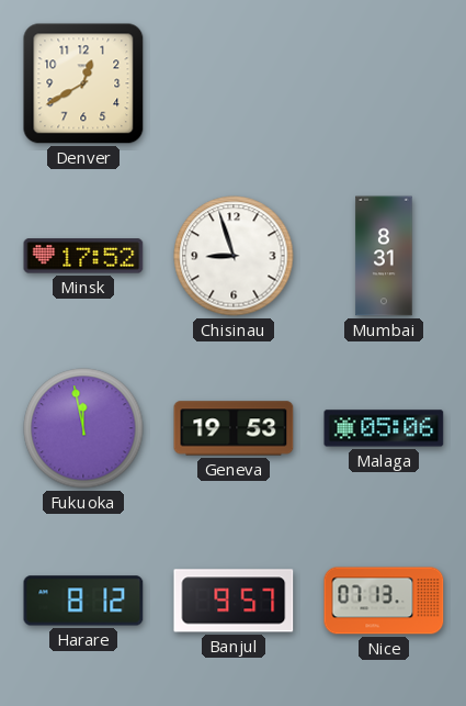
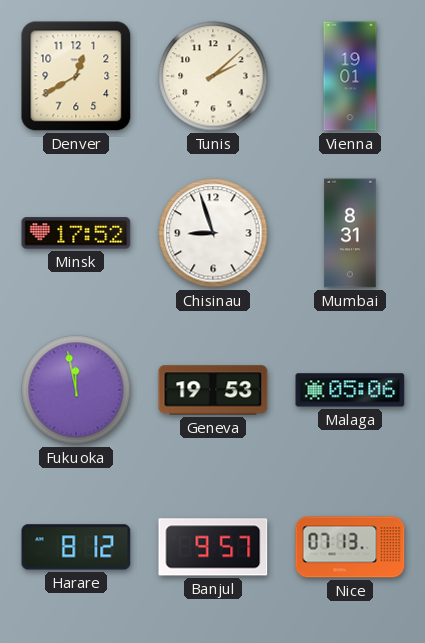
Tunis: none -> 2:08 (213, 76)
Vienna: none -> 19:01 (350, 76)
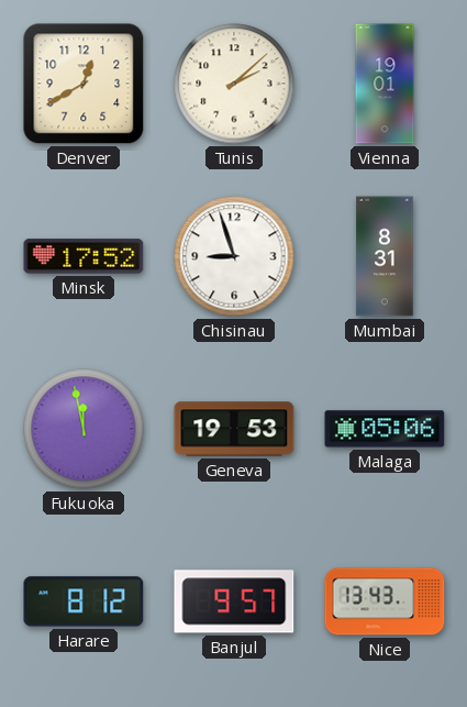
Nice: 07:13 -> 13:43 (385, 601)
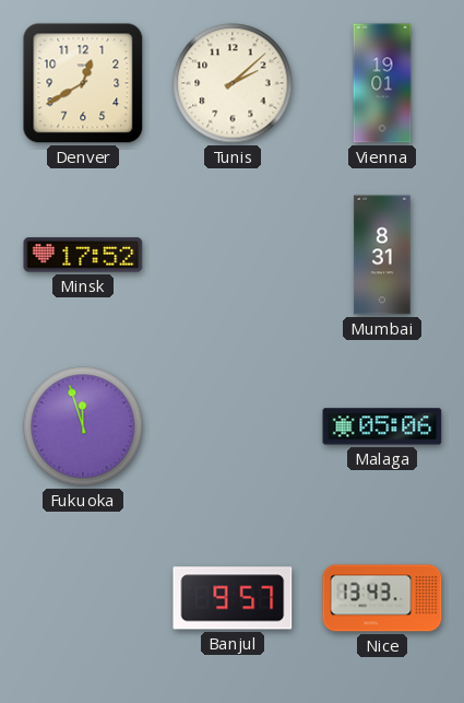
Chisinau: 8:57 -> none (234, 256)
Fukuoka: 11:58 -> 11:57 (83, 426)
Geneva: 19:53 -> none (234, 429)
Harare: 8:12 -> none (84, 601)
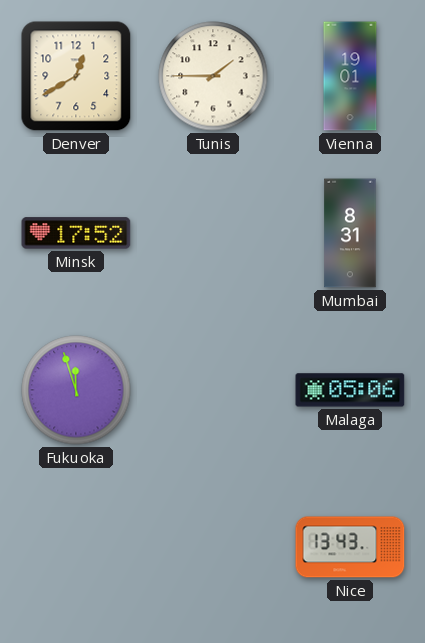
Tunis: 2:08 -> 1:45 (213, 76)
Banjul: 9:57 -> none (233, 598)
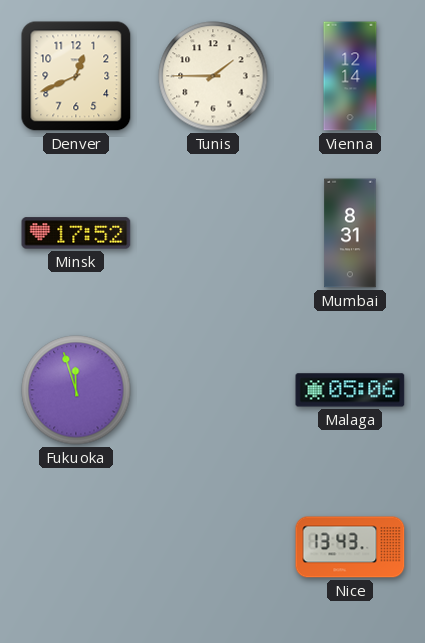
Denver: 12:40 -> 12:41 (76, 76)
Vienna: 19:01 -> 12:14 (350, 76)
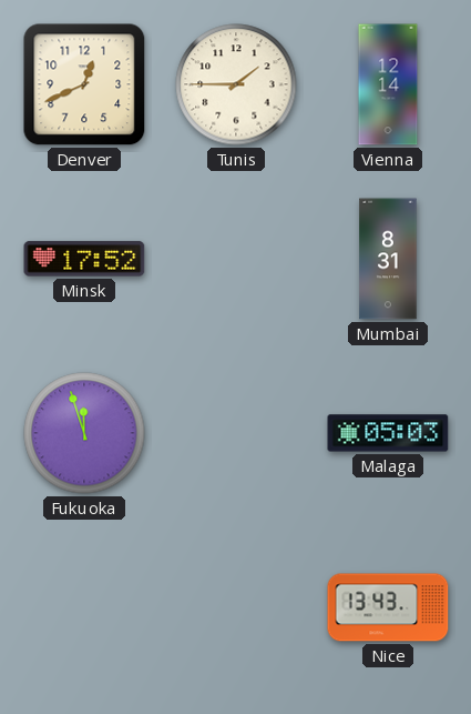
Malaga: 05:06 -> 05:03 (388, 433)
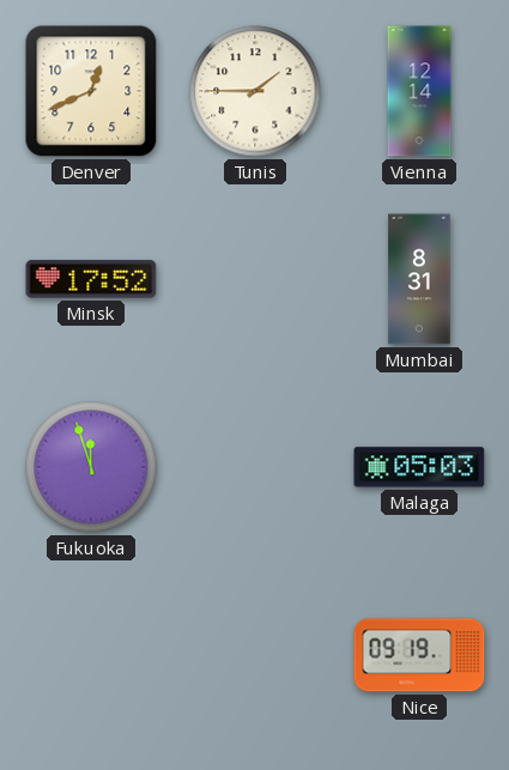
Nice: 13:43 -> 09:19 (419, 655)
